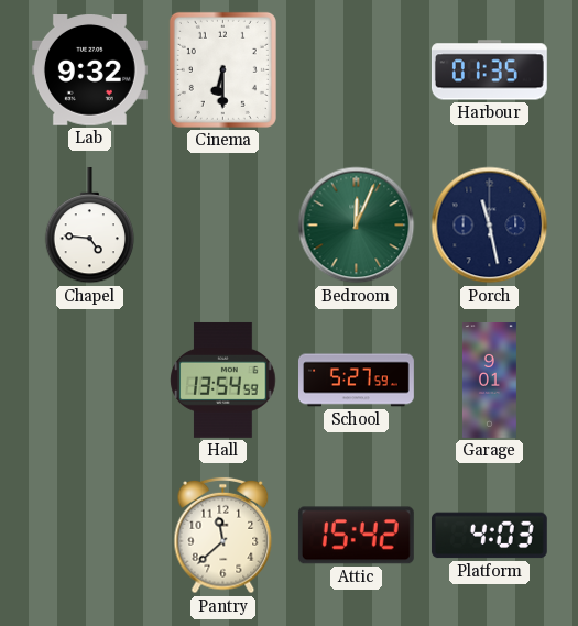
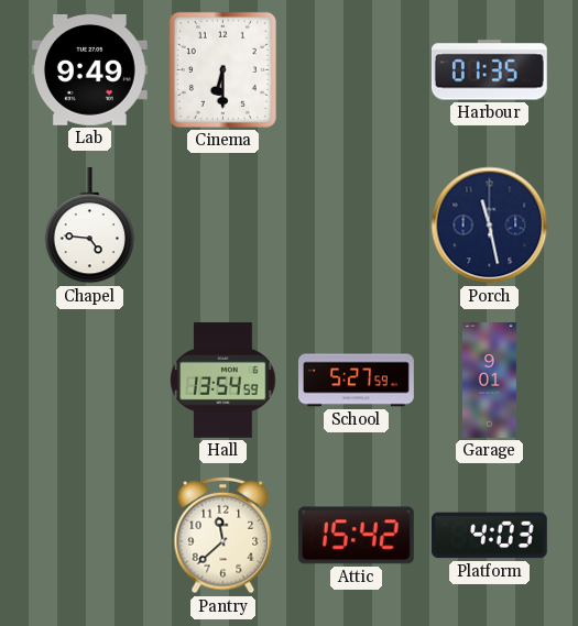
Lab: 9:32 -> 9:49 (89, 70)
Bedroom: 12:04 -> none (357, 226)
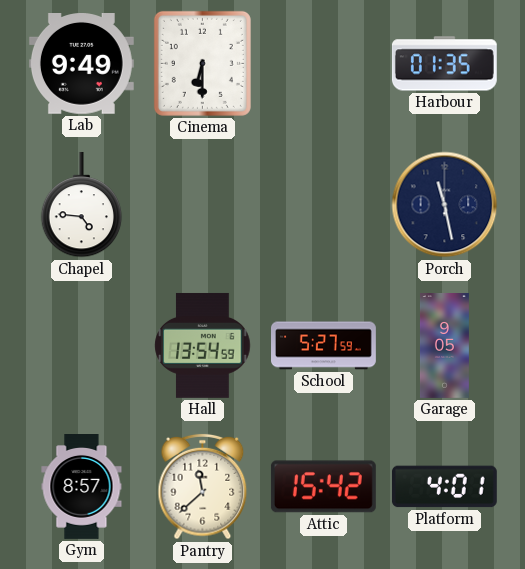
Garage: 9:01 -> 9:05 (444, 346)
Gym: none -> 8:57 (82, 487)
Platform: 4:03 -> 4:01 (444, 487)
